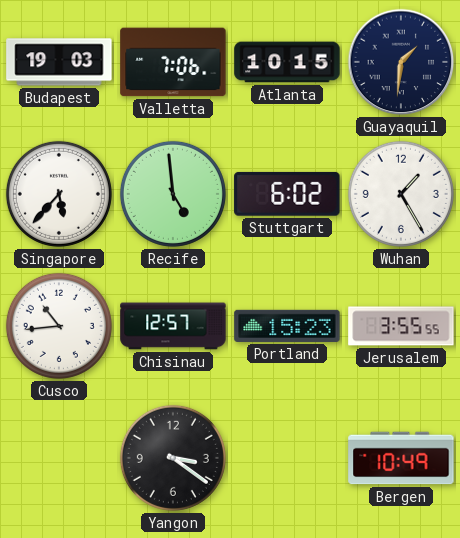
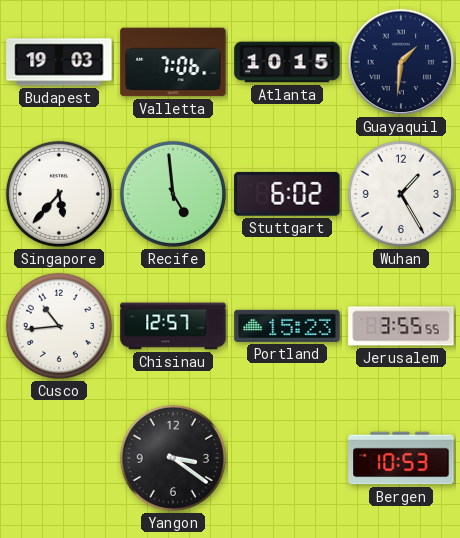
Bergen: 10:49 -> 10:53 (401, 458)
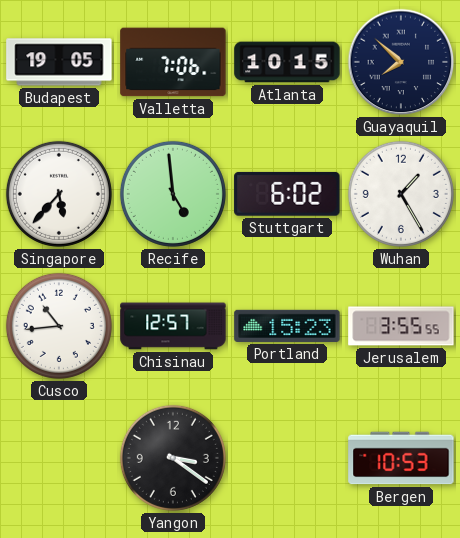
Budapest: 19:03 -> 19:05 (59, 62)
Guayaquil: 1:31 -> 7:52 (401, 62)
